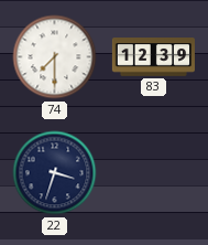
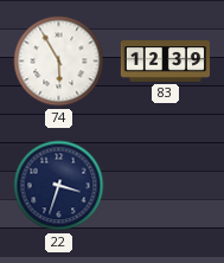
74: 7:30 -> 5:55 (59, 62)
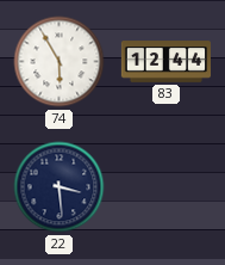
83: 12:39 -> 12:44 (165, 62)
22: 3:33 -> 3:29 (60, 187)
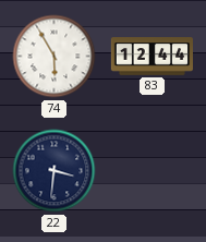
22: 3:29 -> 3:31 (54, 171)
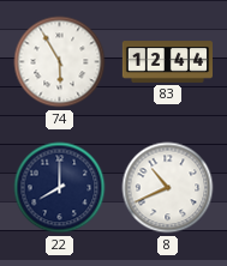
22: 3:31 -> 8:00 (60, 188)
8: none -> 10:41 (168, 188)
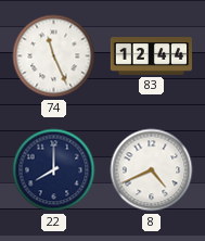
74: 5:55 -> 11:26 (54, 56)
8: 10:41 -> 4:41 (152, 170)
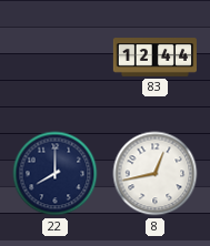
74: 11:26 -> none (54, 56)
8: 4:41 -> 12:43 (156, 174)
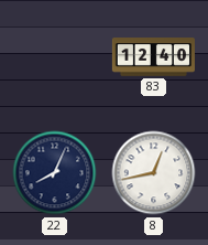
83: 12:44 -> 12:40 (153, 57)
22: 8:00 -> 8:04 (55, 173)
